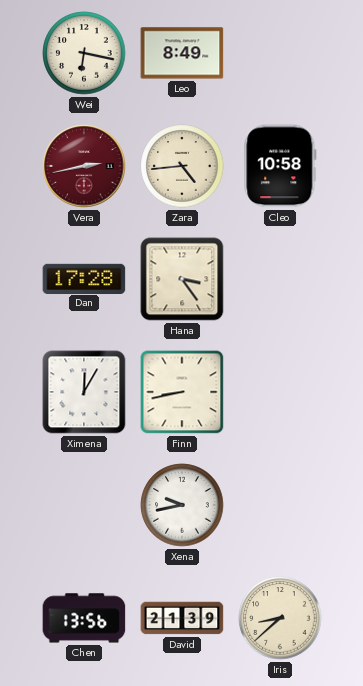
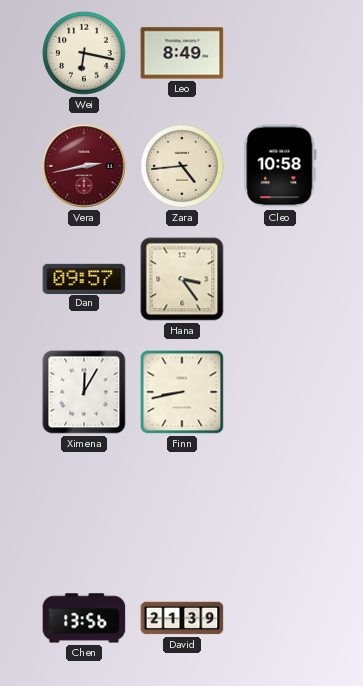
Dan: 17:28 -> 09:57 (84, 278)
Xena: 9:43 -> none (182, 505)
Iris: 8:38 -> none (280, 618)
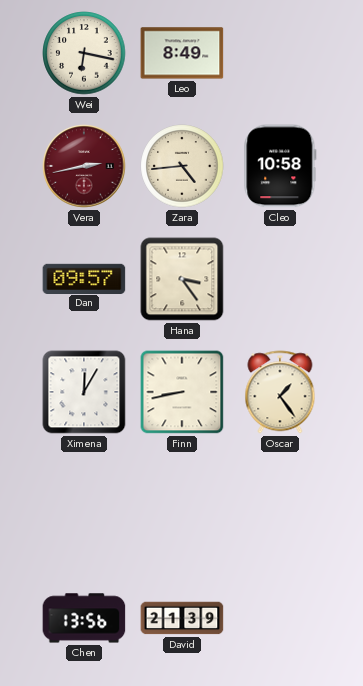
Oscar: none -> 1:24 (280, 392)
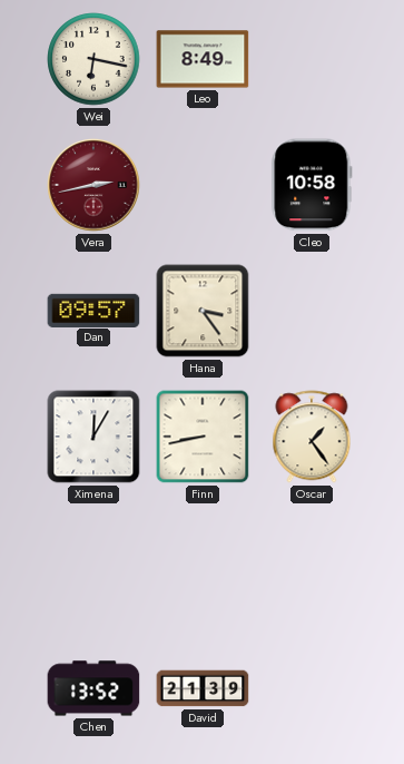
Zara: 4:44 -> none (182, 166)
Chen: 13:56 -> 13:52 (93, 688)
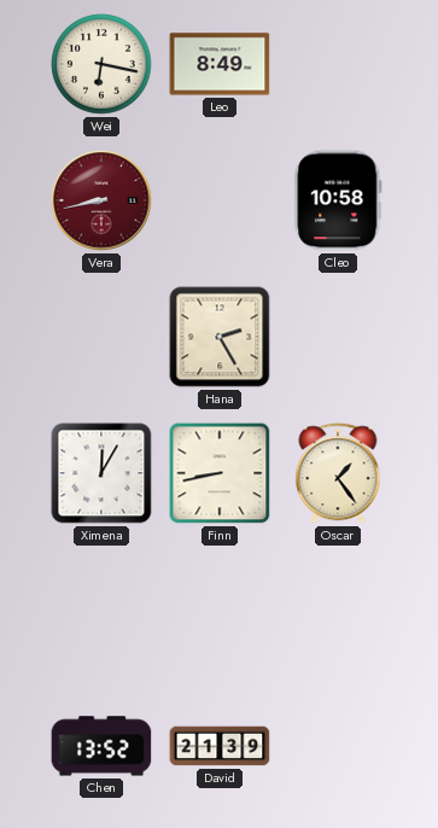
Vera: 2:43 -> 8:43 (101, 200)
Dan: 09:57 -> none (93, 310)
Hana: 3:24 -> 2:25 (220, 337)
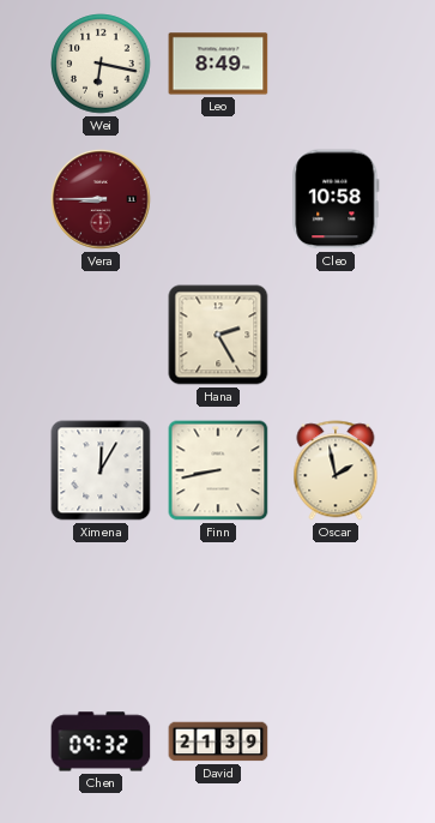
Vera: 8:43 -> 8:45 (101, 199)
Oscar: 1:24 -> 1:58 (336, 470)
Chen: 13:52 -> 09:32 (101, 741)
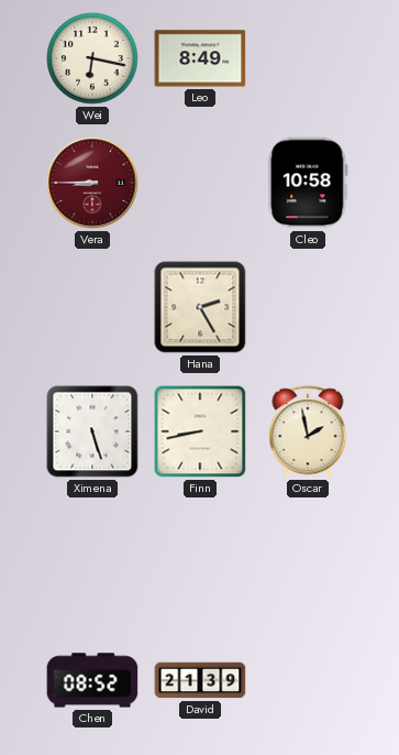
Ximena: 12:05 -> 5:27 (92, 431)
Chen: 09:32 -> 08:52 (92, 680)
